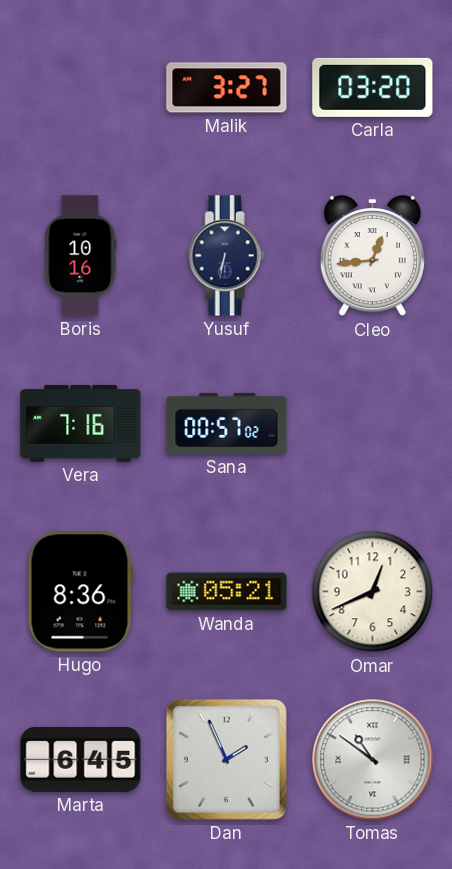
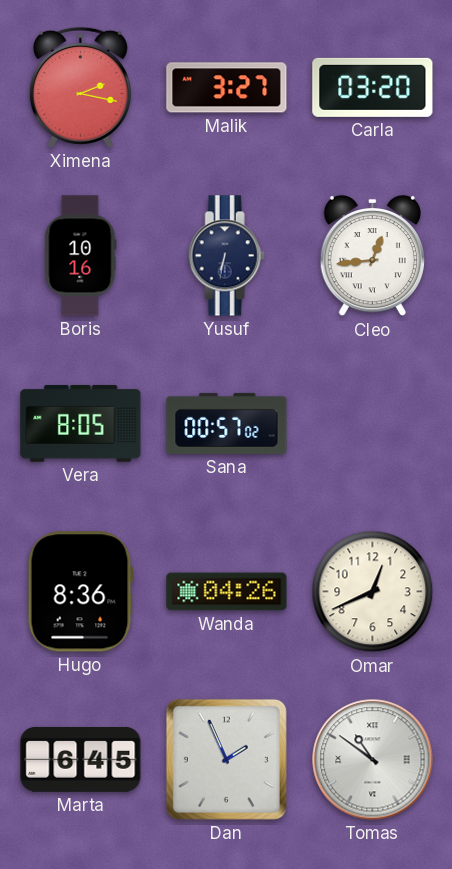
Ximena: none -> 2:17 (80, 87)
Vera: 7:16 -> 8:05 (81, 423)
Wanda: 05:21 -> 04:26 (227, 592)
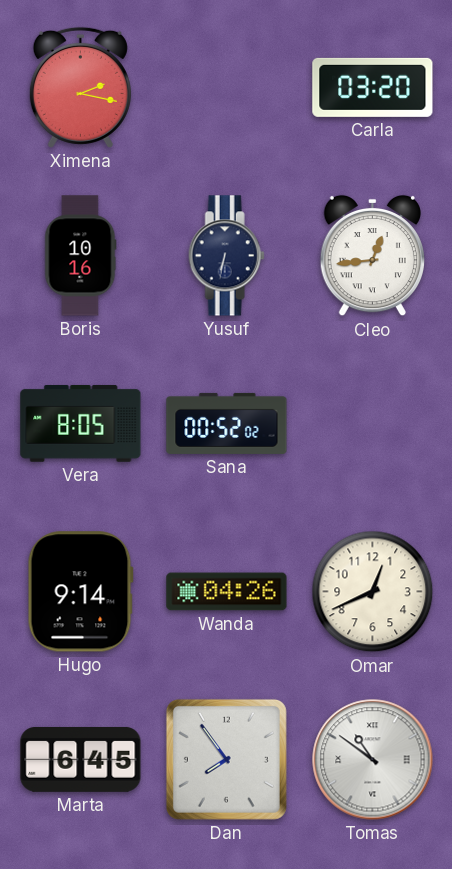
Malik: 3:27 -> none (227, 88)
Sana: 00:57 -> 00:52 (227, 423)
Hugo: 8:36 -> 9:14 (80, 592)
Dan: 1:56 -> 7:54 (226, 759)
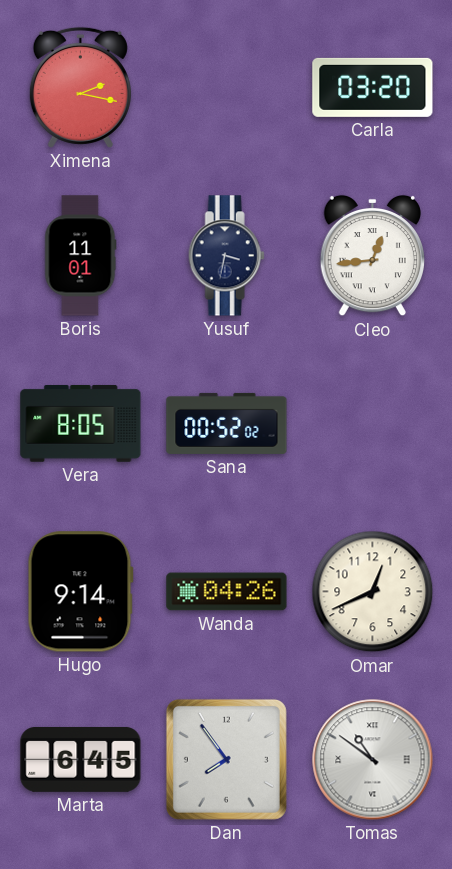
Boris: 10:16 -> 11:01 (81, 256)
Yusuf: 6:32 -> 3:32 (226, 256)
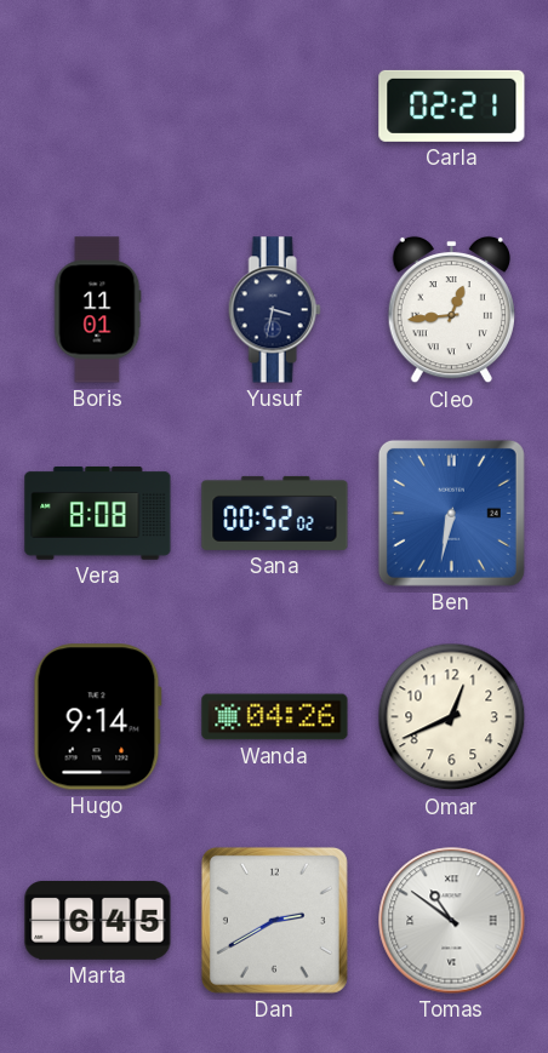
Ximena: 2:17 -> none (80, 87)
Carla: 03:20 -> 02:21 (452, 105)
Vera: 8:05 -> 8:08 (98, 513)
Ben: none -> 6:32 (451, 513)
Dan: 7:54 -> 2:40 (274, 920)
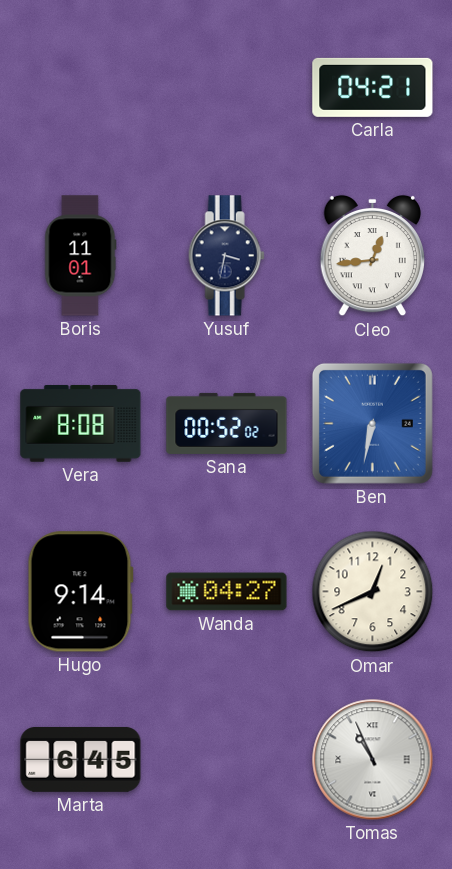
Carla: 02:21 -> 04:21 (373, 87)
Wanda: 04:26 -> 04:27 (227, 592)
Dan: 2:40 -> none (274, 920)
Tomas: 10:51 -> 10:56 (373, 760)
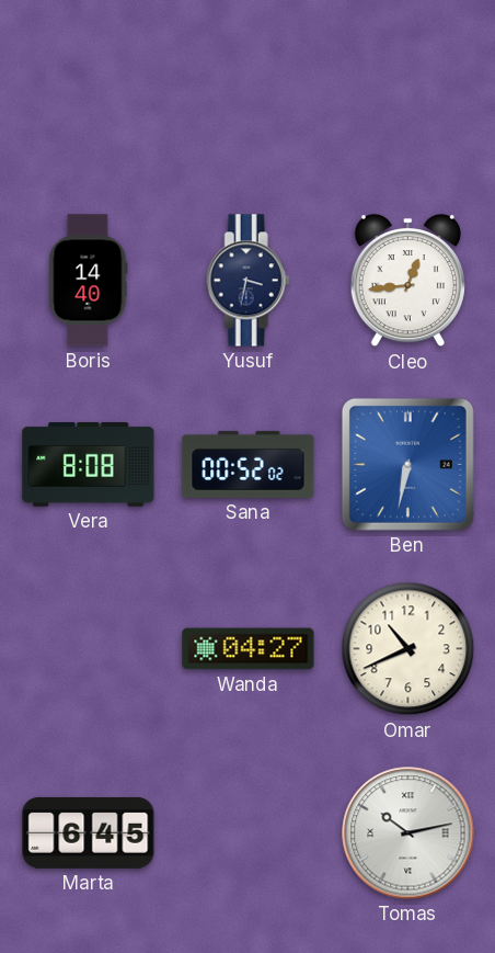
Carla: 04:21 -> none (373, 87)
Boris: 11:01 -> 14:40 (89, 281)
Hugo: 9:14 -> none (80, 592)
Omar: 12:41 -> 10:41 (408, 649)
Tomas: 10:56 -> 10:13 (408, 833)
